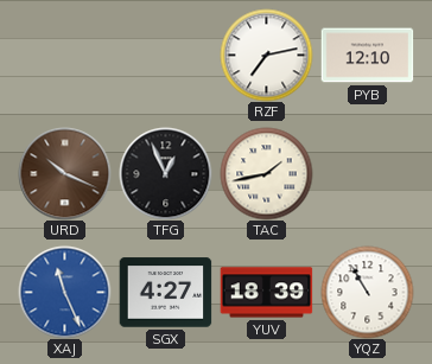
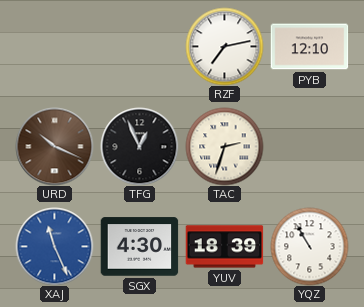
TAC: 1:43 -> 2:33 (224, 146)
SGX: 4:27 -> 4:30 (139, 247)
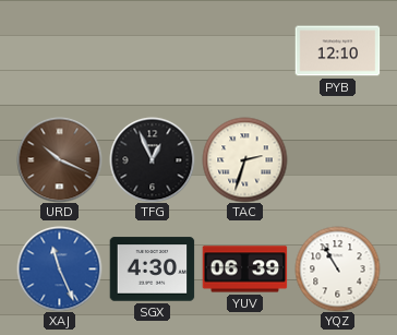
RZF: 7:13 -> none (224, 46)
YUV: 18:39 -> 06:39 (244, 270)
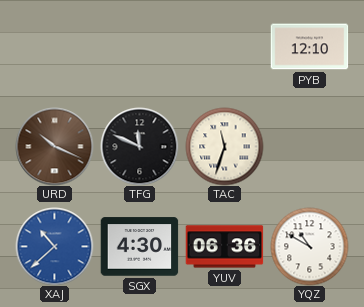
TFG: 12:56 -> 11:49 (139, 146)
TAC: 2:33 -> 11:33 (224, 146)
XAJ: 11:26 -> 10:38 (54, 246)
YUV: 06:39 -> 06:36 (224, 247)
YQZ: 10:55 -> 10:50 (309, 246)
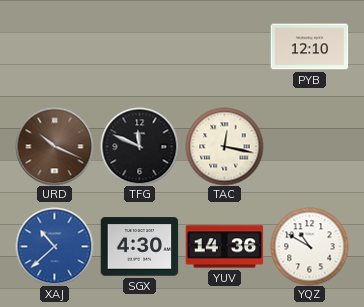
TAC: 11:33 -> 12:17 (224, 146)
YUV: 06:36 -> 14:36 (224, 247)
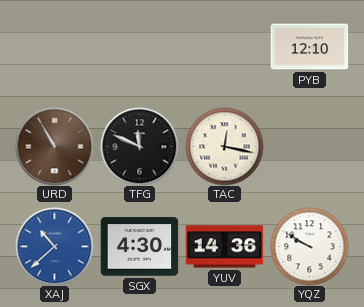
URD: 10:19 -> 10:55 (54, 146)
YQZ: 10:50 -> 9:50 (309, 246)
